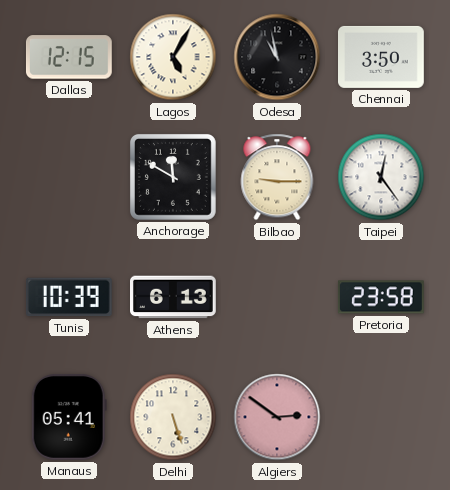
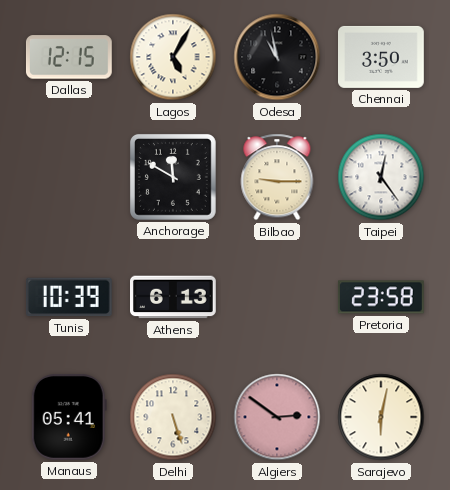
Sarajevo: none -> 6:02 (381, 417)
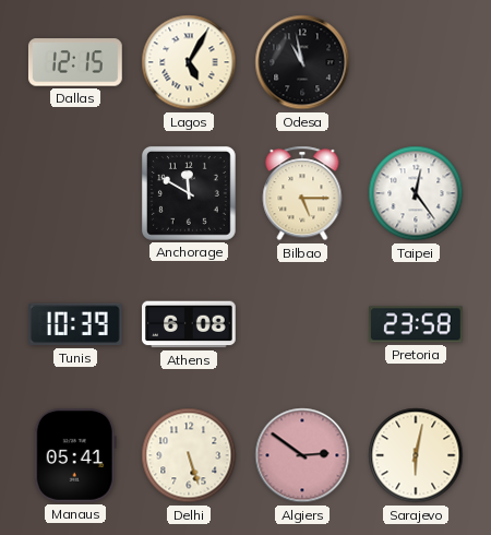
Chennai: 3:50 -> none (382, 57)
Bilbao: 9:15 -> 5:15 (302, 193)
Athens: 6:13 -> 6:08 (190, 324)
